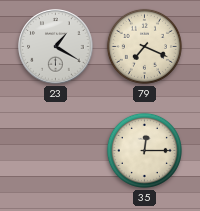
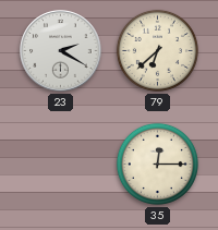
23: 1:20 -> 2:20 (61, 51)
79: 7:19 -> 6:38 (157, 50)
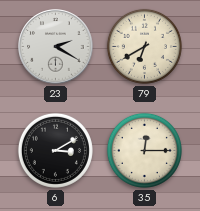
79: 6:38 -> 6:40 (144, 46)
6: none -> 3:10 (55, 150)
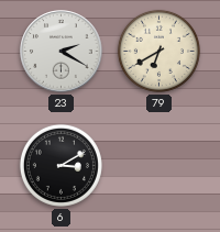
35: 12:15 -> none (144, 150)
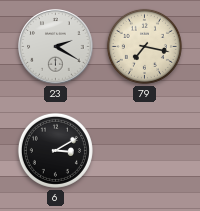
79: 6:40 -> 7:17 (144, 46)
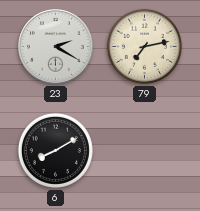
79: 7:17 -> 7:13 (144, 46)
6: 3:10 -> 8:10 (55, 150)
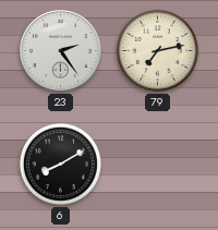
23: 2:20 -> 2:24 (61, 51)
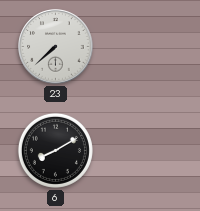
23: 2:24 -> 7:38 (56, 47)
79: 7:13 -> none (157, 50)
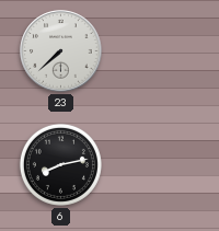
6: 8:10 -> 8:13 (60, 164)
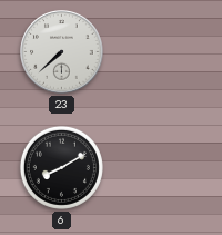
6: 8:13 -> 8:10 (61, 167)
